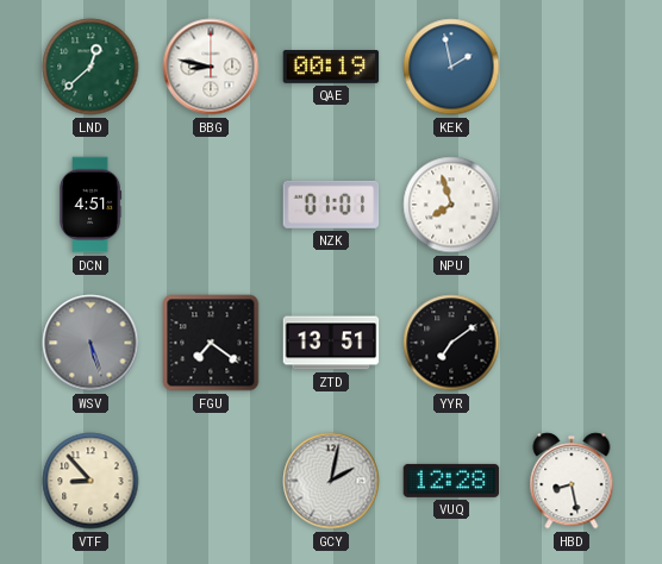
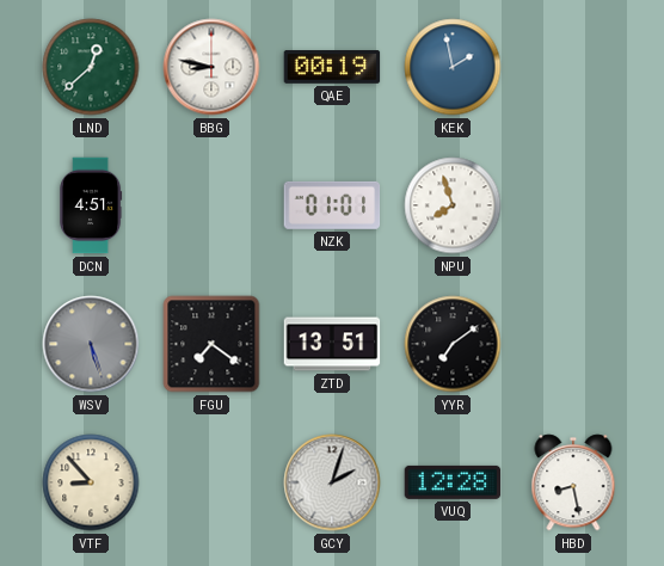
GCY: 2:02 -> 2:03 (332, 482)
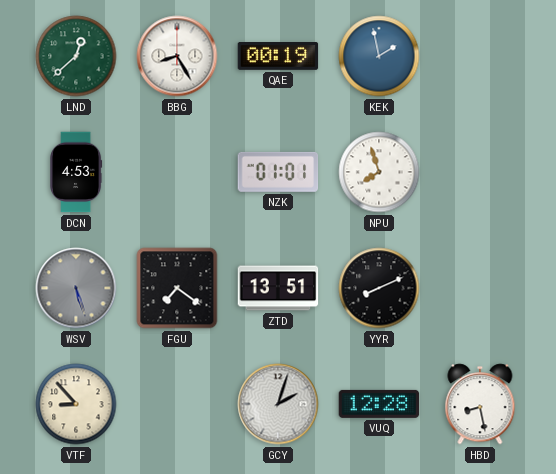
BBG: 8:47 -> 8:25 (177, 56)
DCN: 4:51 -> 4:53 (76, 172)
YYR: 7:09 -> 8:11 (379, 288)
